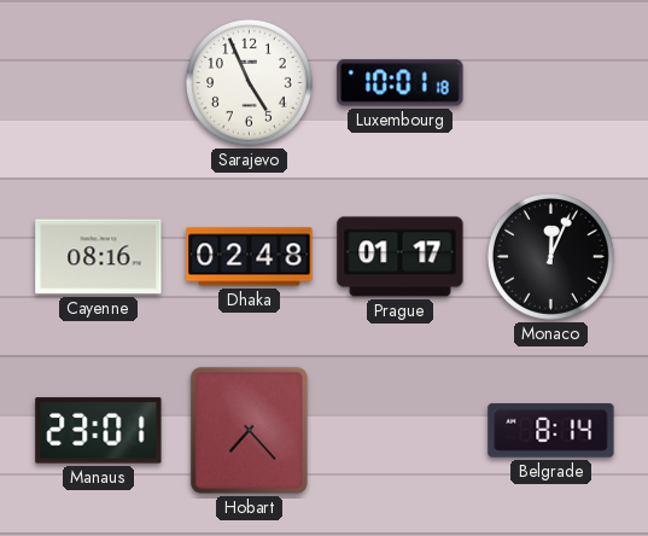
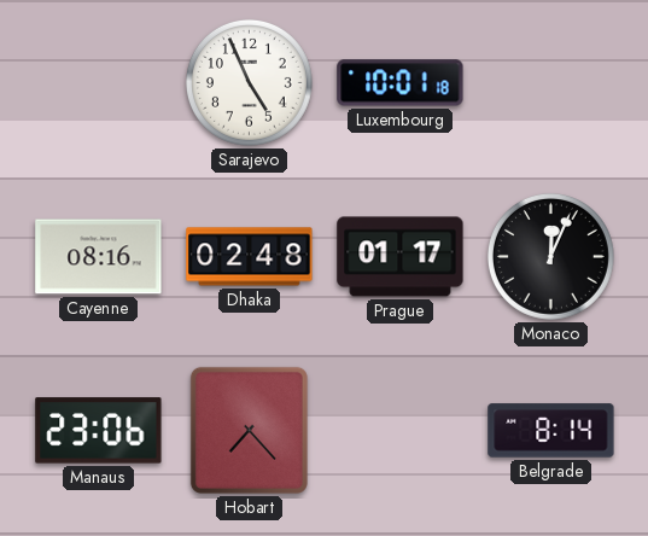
Manaus: 23:01 -> 23:06 (99, 431)
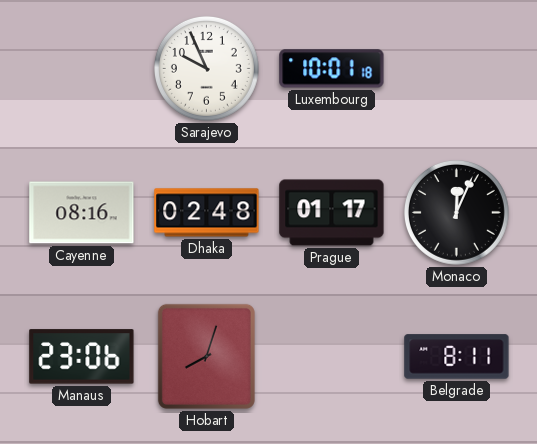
Sarajevo: 4:56 -> 9:56 (206, 68)
Hobart: 7:23 -> 8:03 (206, 356)
Belgrade: 8:14 -> 8:11 (457, 357)
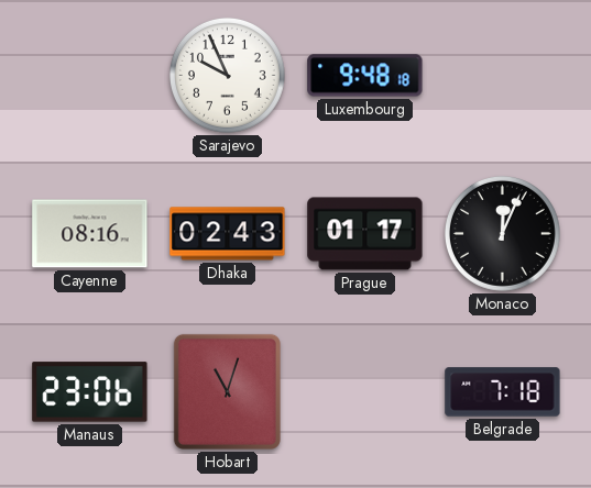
Luxembourg: 10:01 -> 9:48 (365, 76)
Dhaka: 02:48 -> 02:43 (228, 234)
Hobart: 8:03 -> 11:03 (227, 391)
Belgrade: 8:11 -> 7:18 (503, 392)
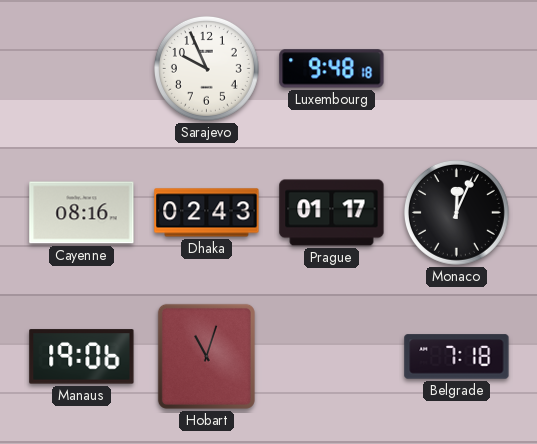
Manaus: 23:06 -> 19:06 (82, 357)
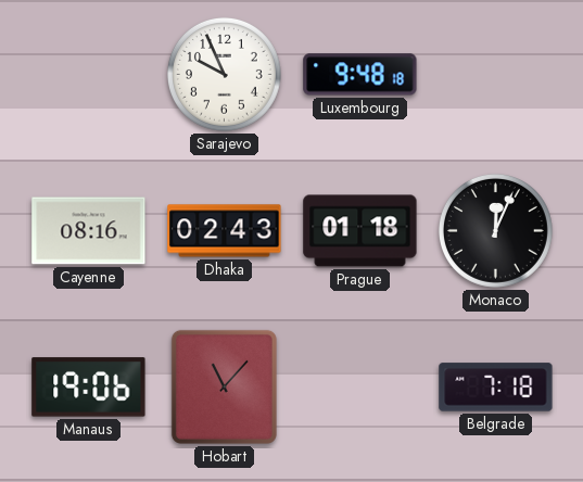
Prague: 01:17 -> 01:18 (360, 231)
Hobart: 11:03 -> 11:07 (224, 386)
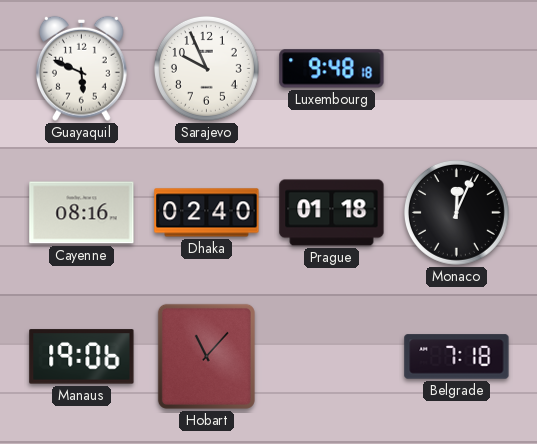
Guayaquil: none -> 5:49 (82, 68)
Dhaka: 02:43 -> 02:40 (207, 213)
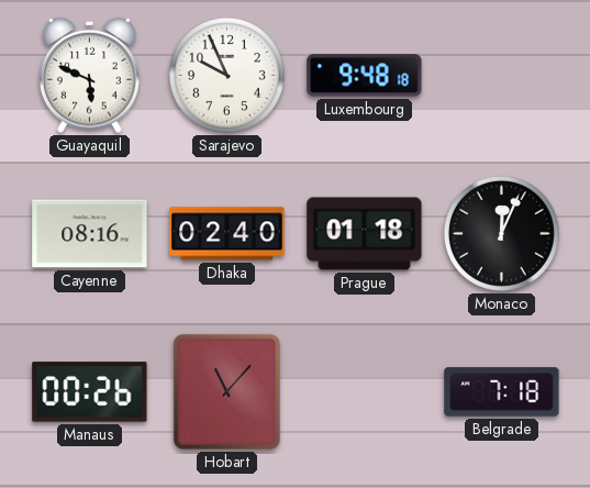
Manaus: 19:06 -> 00:26 (90, 392)
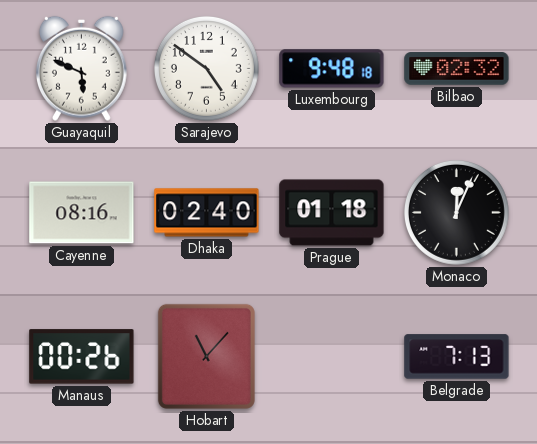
Sarajevo: 9:56 -> 4:51 (206, 68)
Bilbao: none -> 02:32 (457, 69)
Belgrade: 7:18 -> 7:13 (457, 357)
